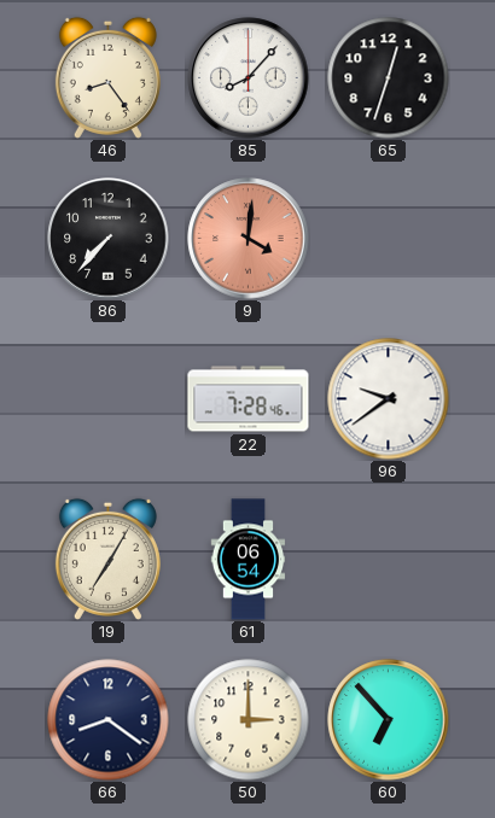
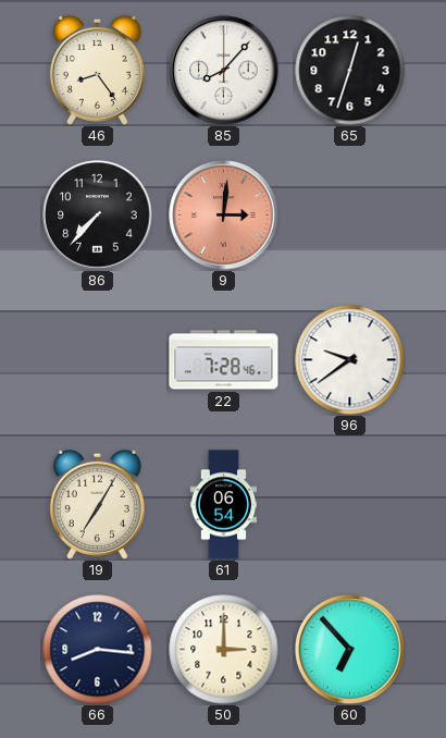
9: 4:01 -> 3:01 (224, 216)
66: 8:21 -> 8:16 (98, 650)
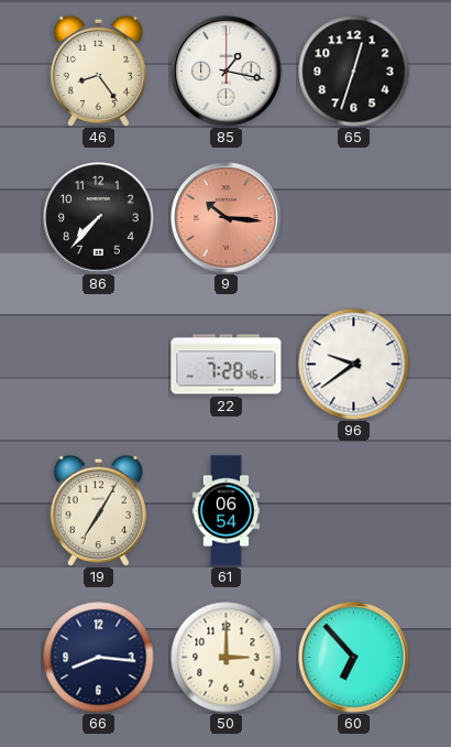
85: 8:07 -> 1:17 (227, 72)
9: 3:01 -> 10:16 (227, 218)
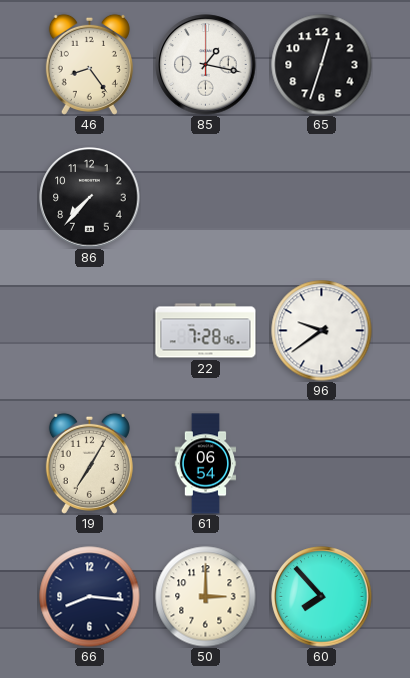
9: 10:16 -> none (227, 218)
60: 6:53 -> 7:53 (322, 597)
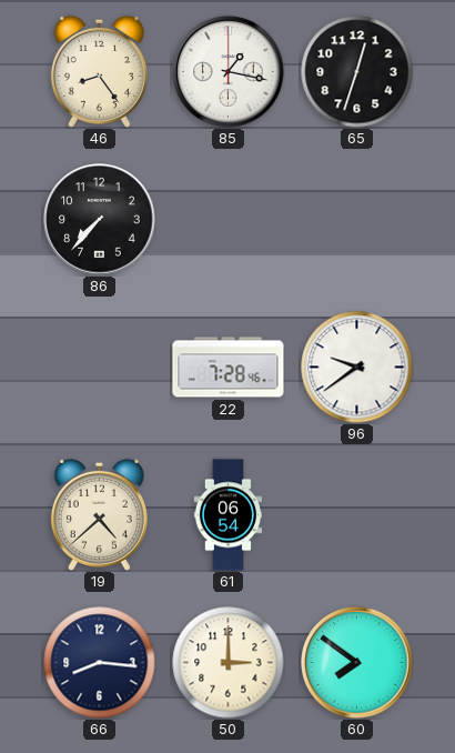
19: 7:05 -> 4:38 (99, 514)
60: 7:53 -> 7:51 (357, 663)
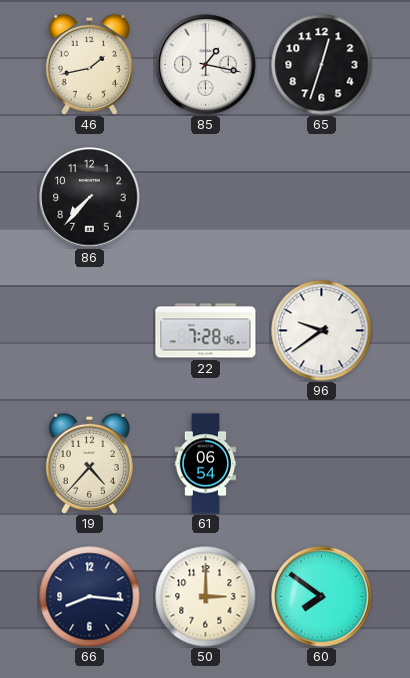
46: 8:24 -> 1:43 (89, 64)
19: 4:38 -> 4:37 (89, 463)
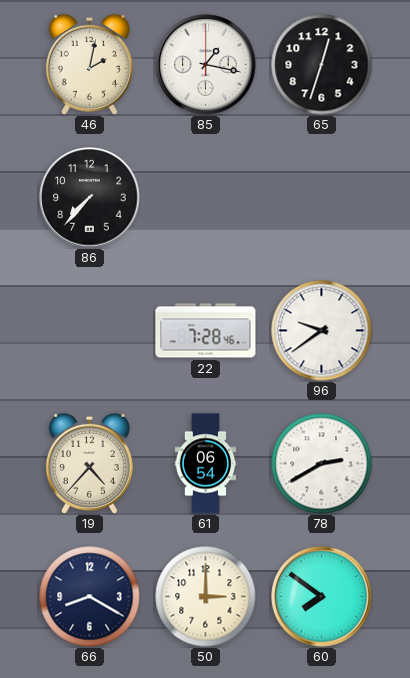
46: 1:43 -> 2:02 (89, 64)
78: none -> 2:40 (322, 464)
66: 8:16 -> 8:20 (90, 597)
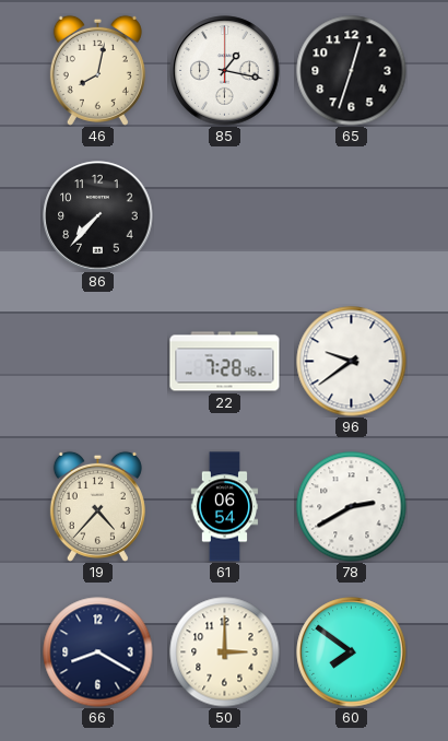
46: 2:02 -> 8:02 (97, 70)
